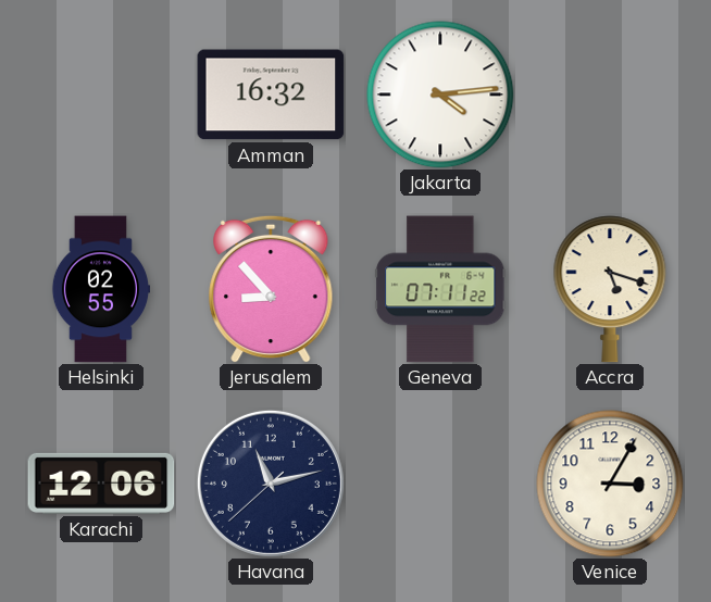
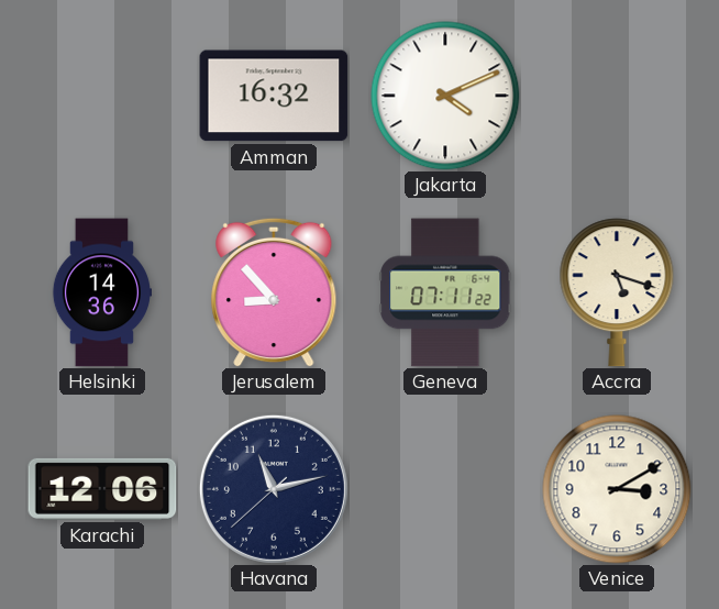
Jakarta: 4:14 -> 4:11 (445, 96)
Helsinki: 02:55 -> 14:36 (101, 292)
Venice: 3:05 -> 3:10 (617, 489)
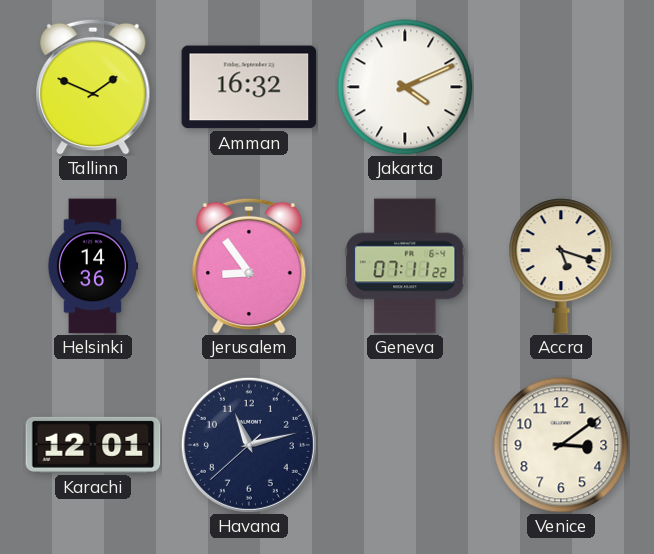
Tallinn: none -> 1:49 (93, 87)
Jerusalem: 8:53 -> 8:54 (249, 266)
Karachi: 12:06 -> 12:01 (93, 445)
Venice: 3:10 -> 3:09 (561, 445)
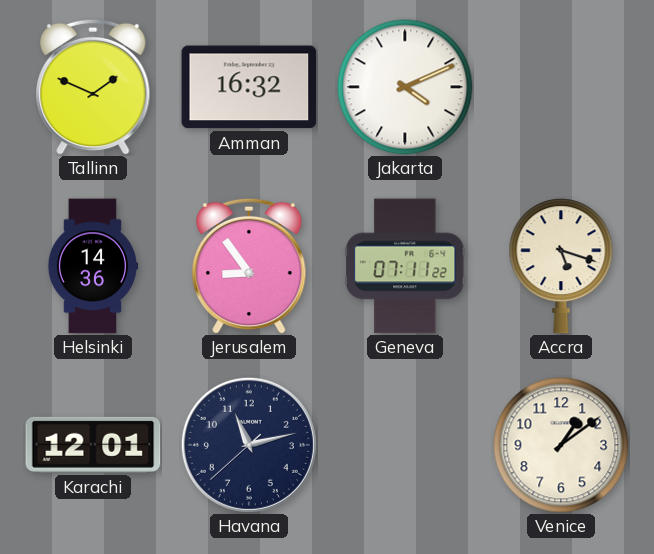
Venice: 3:09 -> 1:09 (561, 445)
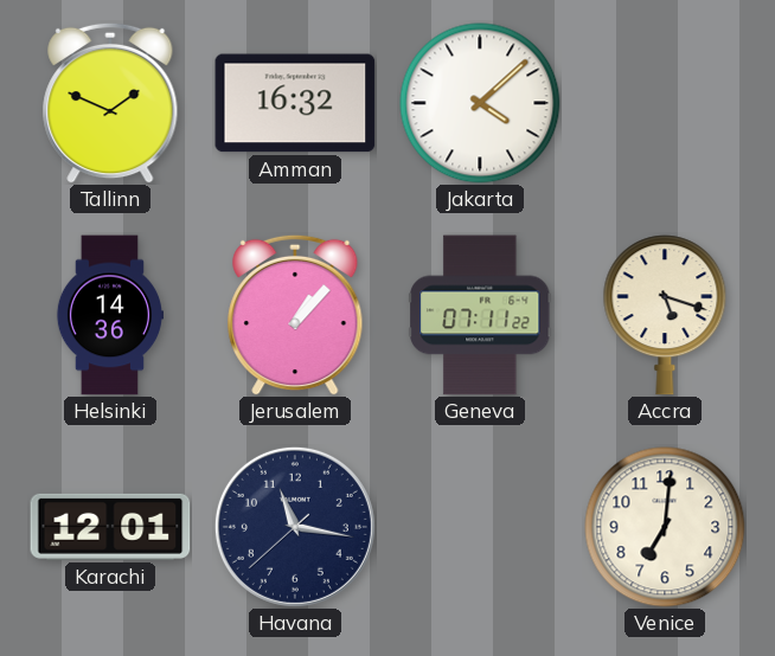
Jakarta: 4:11 -> 4:08 (480, 103)
Jerusalem: 8:54 -> 1:07 (295, 315)
Havana: 11:12 -> 11:16 (295, 527)
Venice: 1:09 -> 7:01 (665, 527)
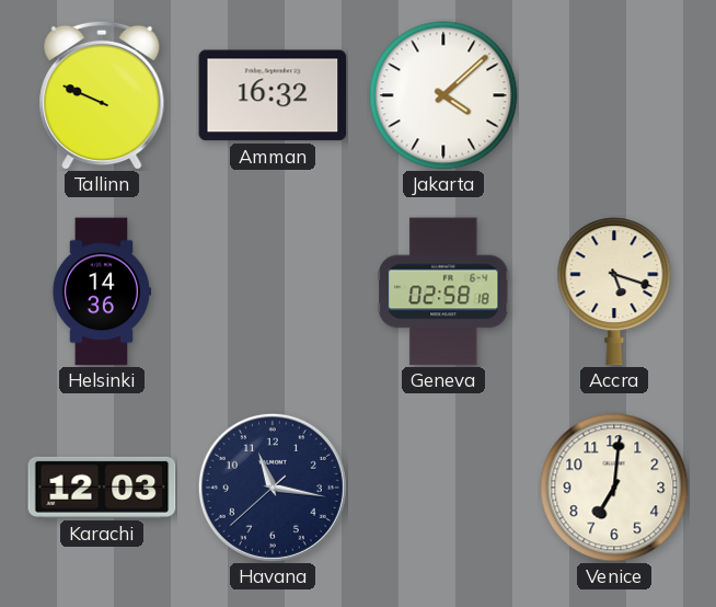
Tallinn: 1:49 -> 9:49 (102, 95)
Jerusalem: 1:07 -> none (295, 315)
Geneva: 07:11 -> 02:58 (443, 291)
Karachi: 12:01 -> 12:03 (102, 488)
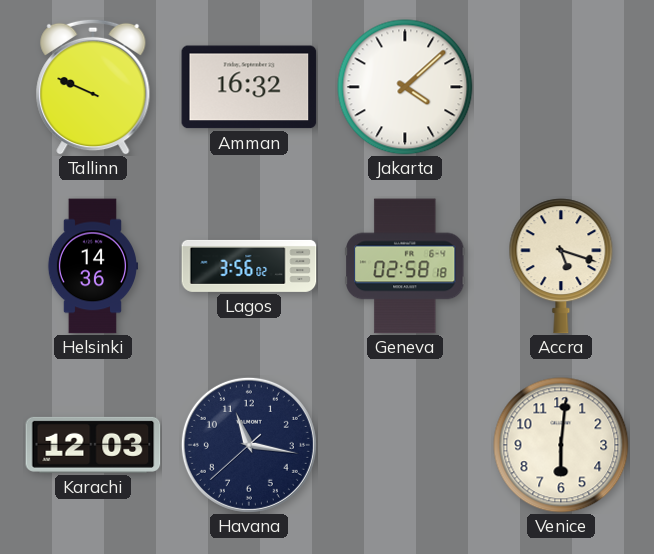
Lagos: none -> 3:56 (249, 266)
Venice: 7:01 -> 6:01 (561, 445)
